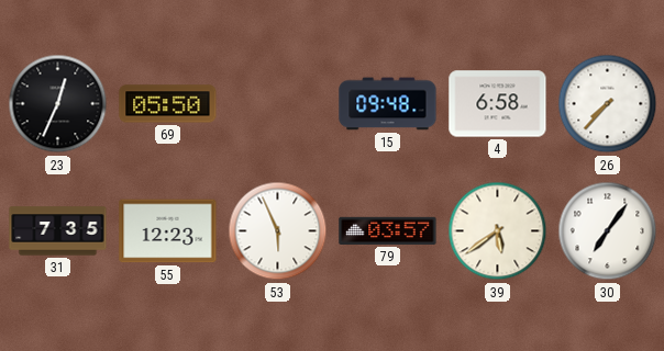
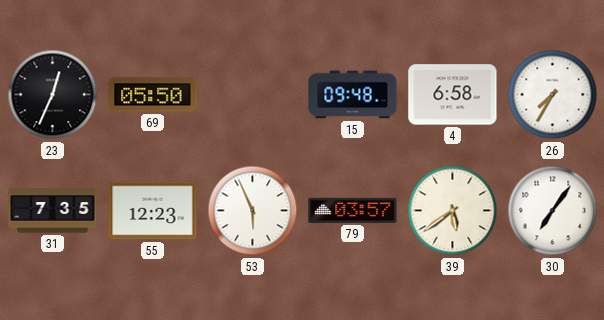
26: 7:37 -> 7:35 (553, 95)
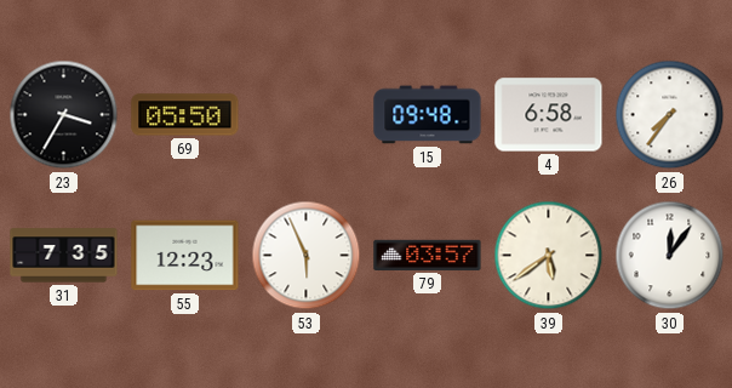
23: 12:34 -> 3:35 (64, 115)
26: 7:35 -> 7:36 (670, 115)
30: 7:06 -> 12:06 (670, 256)
